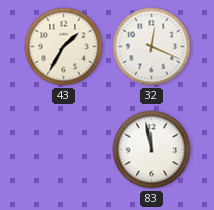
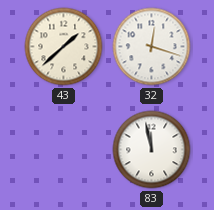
43: 1:35 -> 1:38 (64, 47)
32: 12:19 -> 12:18 (152, 47)
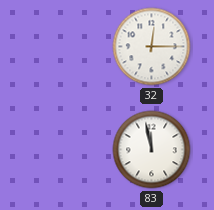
43: 1:38 -> none (64, 47)
32: 12:18 -> 12:15 (152, 47)
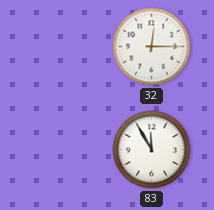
83: 11:58 -> 11:55 (152, 150)
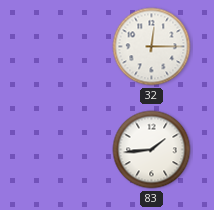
83: 11:55 -> 1:44 (152, 150)
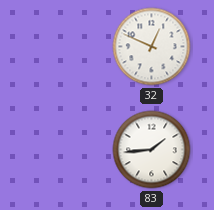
32: 12:15 -> 12:49 (152, 47)
